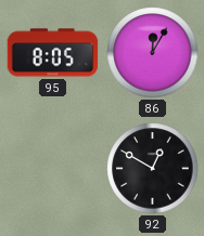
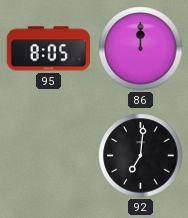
86: 12:05 -> 12:00 (141, 49)
92: 12:50 -> 7:01 (141, 156)
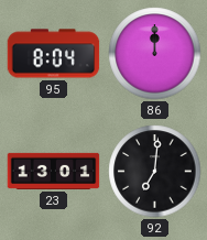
95: 8:05 -> 8:04 (54, 54)
23: none -> 13:01 (54, 171)
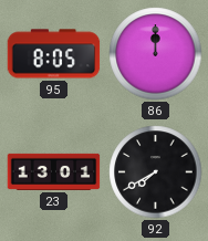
95: 8:04 -> 8:05 (54, 54)
92: 7:01 -> 7:40 (156, 172)
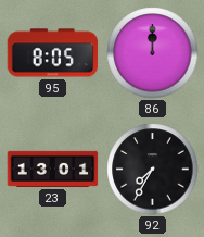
92: 7:40 -> 7:35 (153, 170)
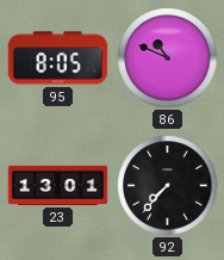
86: 12:00 -> 10:49 (168, 58)
92: 7:35 -> 7:37 (168, 186)
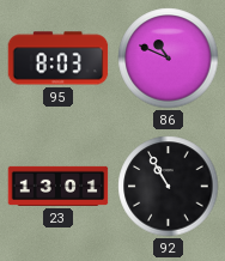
95: 8:05 -> 8:03 (59, 59)
92: 7:37 -> 10:55 (169, 187)
